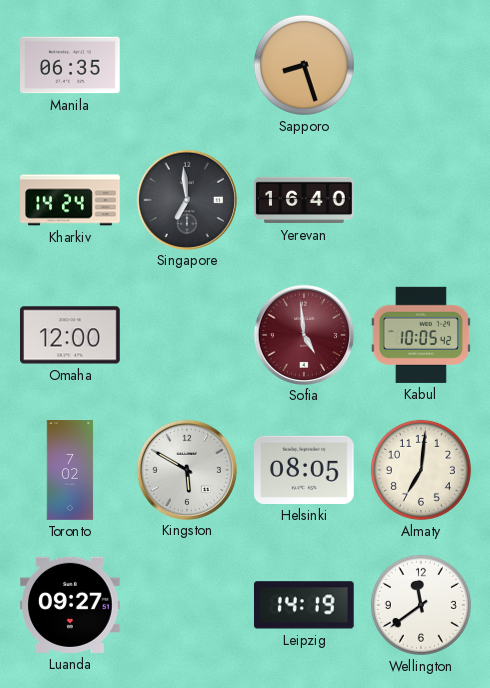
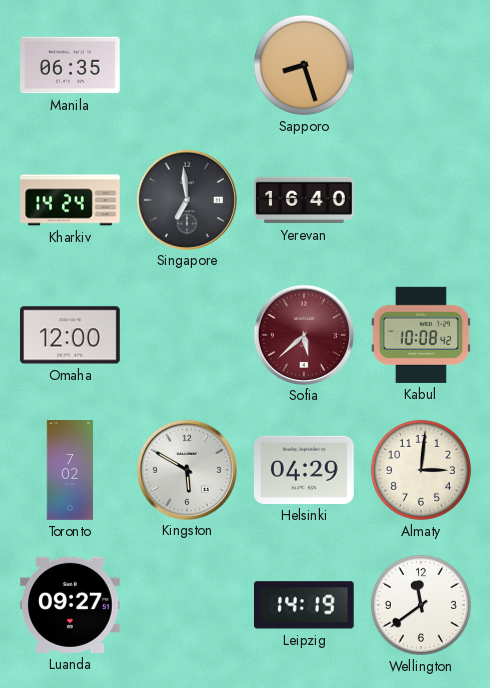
Sofia: 4:59 -> 5:38 (303, 334)
Kabul: 10:05 -> 10:08 (420, 335)
Helsinki: 08:05 -> 04:29 (305, 470)
Almaty: 7:01 -> 3:01 (421, 470)
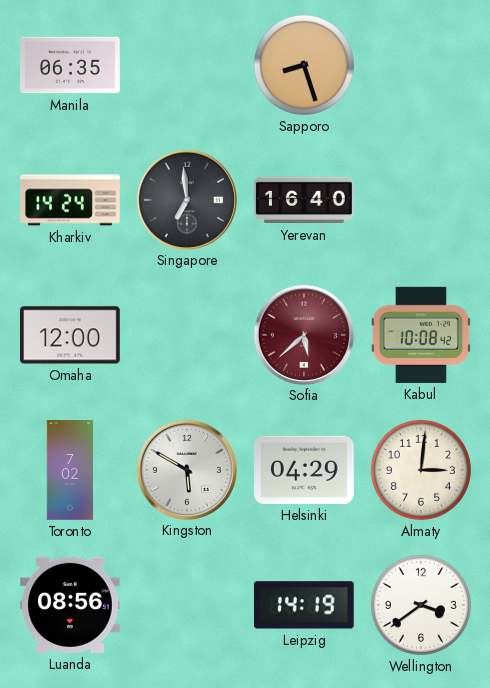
Luanda: 09:27 -> 08:56 (71, 605)
Wellington: 11:39 -> 3:39 (421, 605)
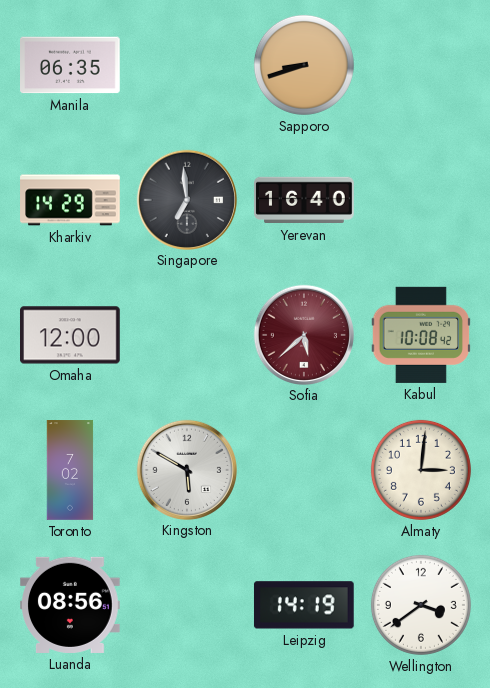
Sapporo: 8:27 -> 8:42 (304, 65)
Kharkiv: 14:24 -> 14:29 (70, 200)
Helsinki: 04:29 -> none (305, 470)
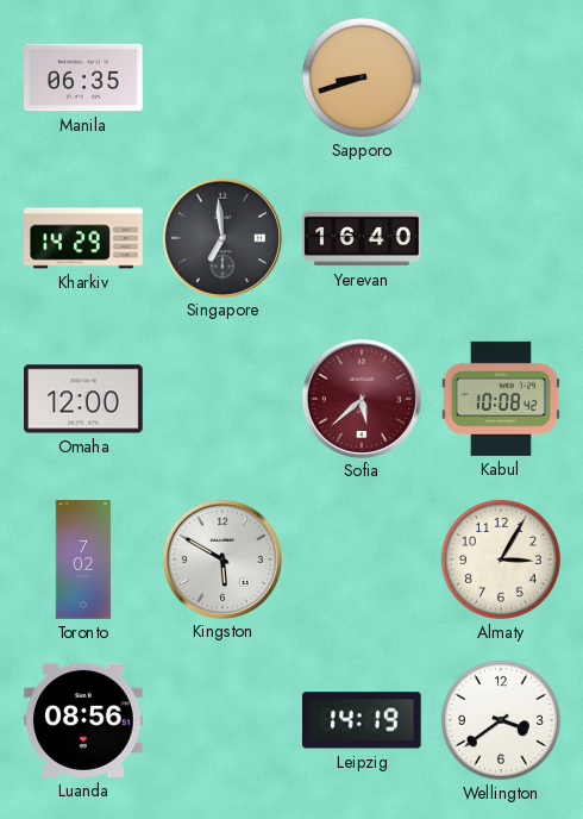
Almaty: 3:01 -> 3:05 (501, 559)
